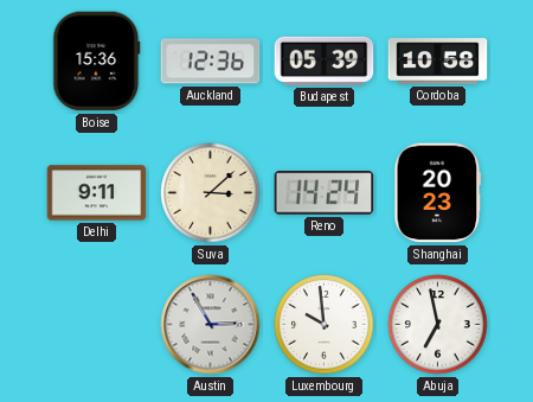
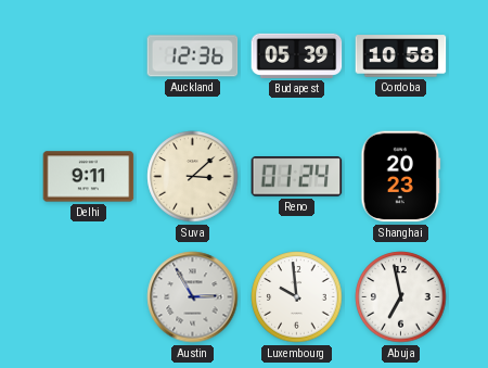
Boise: 15:36 -> none (97, 62)
Reno: 14:24 -> 01:24 (297, 177)
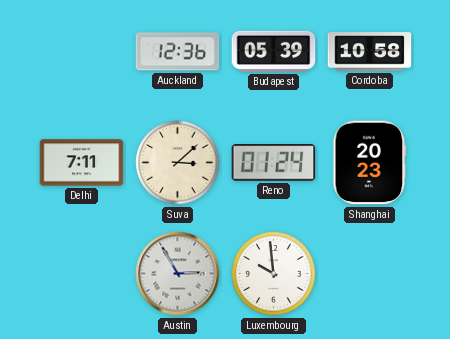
Delhi: 9:11 -> 7:11 (82, 163)
Abuja: 6:58 -> none (401, 297)
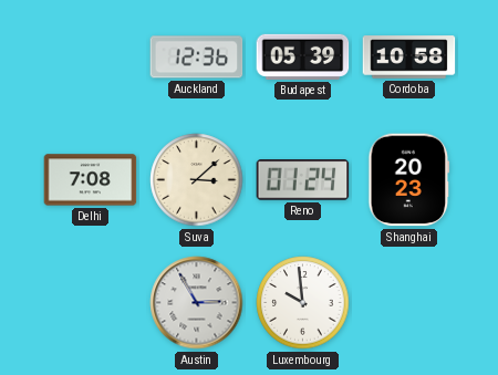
Delhi: 7:11 -> 7:08 (91, 180)
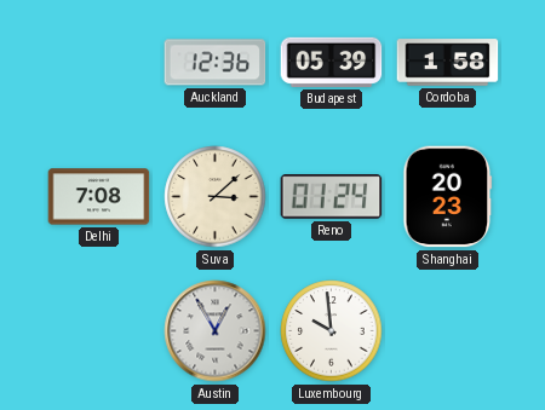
Cordoba: 10:58 -> 1:58 (448, 63)
Austin: 2:55 -> 12:55 (216, 331)
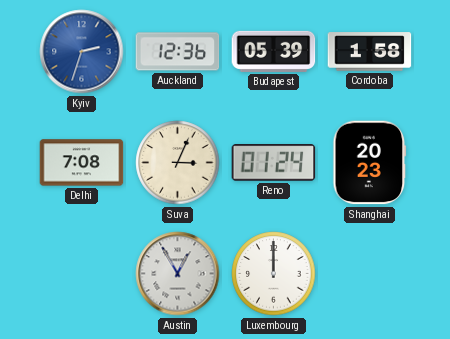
Kyiv: none -> 2:33 (82, 52)
Suva: 3:08 -> 3:04 (178, 163)
Luxembourg: 9:59 -> 12:00 (274, 274)
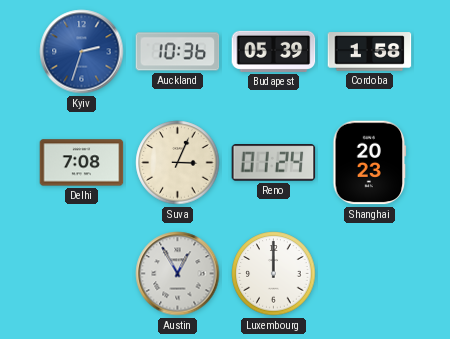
Auckland: 12:36 -> 10:36 (178, 52)
